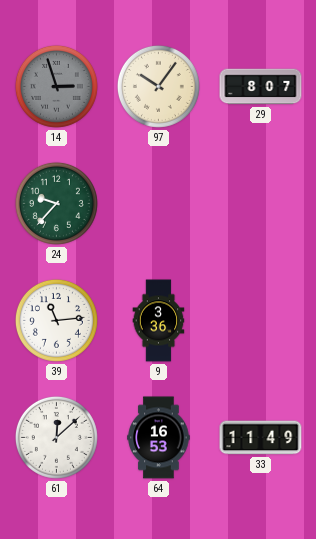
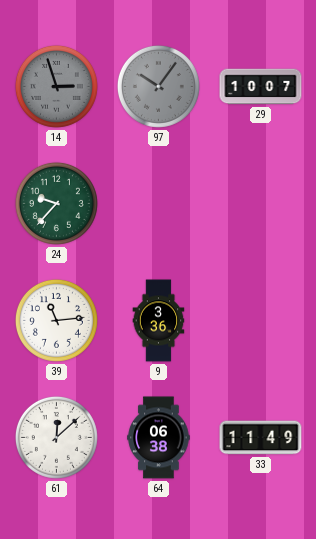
97 dial: cream -> grey (158, 86)
29: 8:07 -> 10:07 (261, 87)
64: 16:53 -> 06:38 (159, 438)
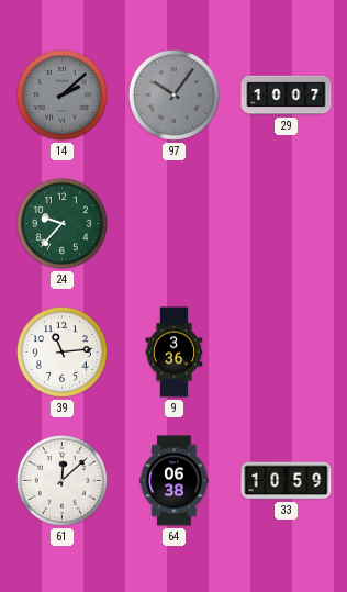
14: 2:57 -> 2:08 (61, 94)
33: 11:49 -> 10:59 (287, 481)
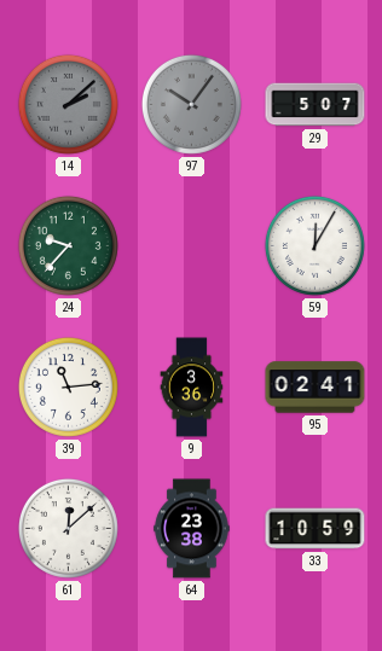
29: 10:07 -> 5:07 (316, 105)
59: none -> 12:05 (314, 245)
95: none -> 02:41 (316, 388)
64: 06:38 -> 23:38 (192, 529)
